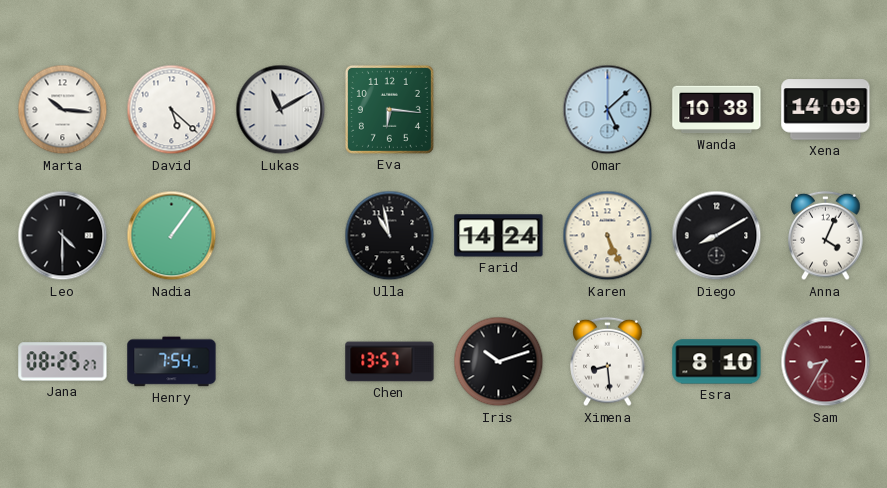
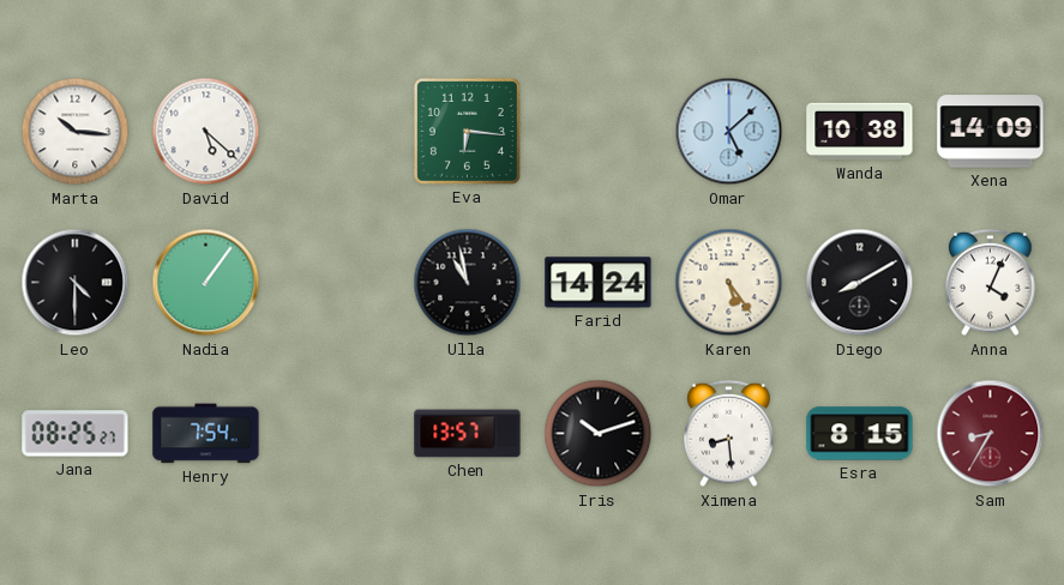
Lukas: 11:10 -> none (281, 110)
Karen: 5:26 -> 5:24 (729, 283)
Esra: 8:10 -> 8:15 (860, 434)
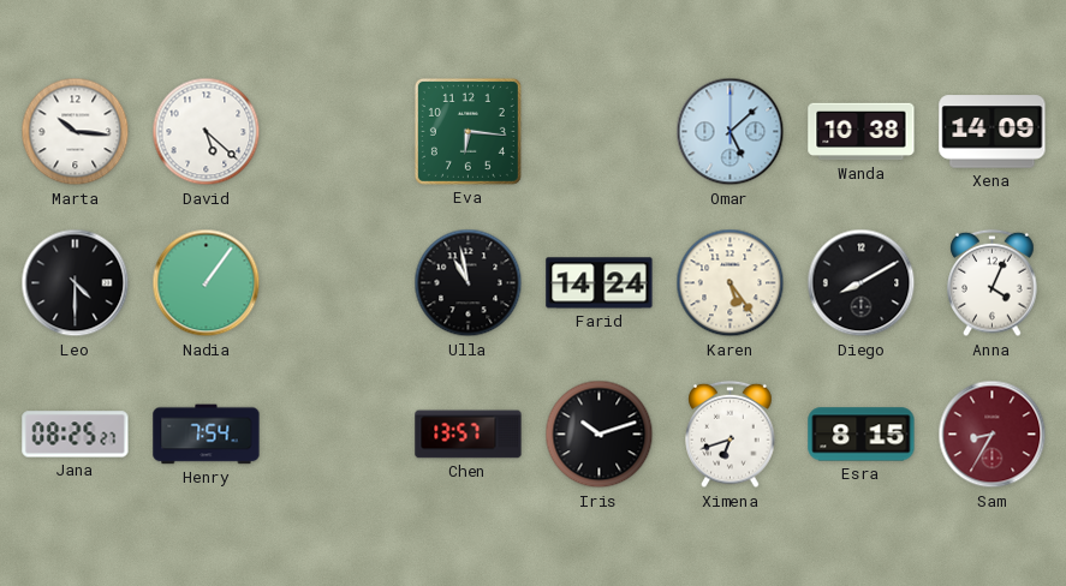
Ximena: 8:29 -> 6:42 (731, 435)
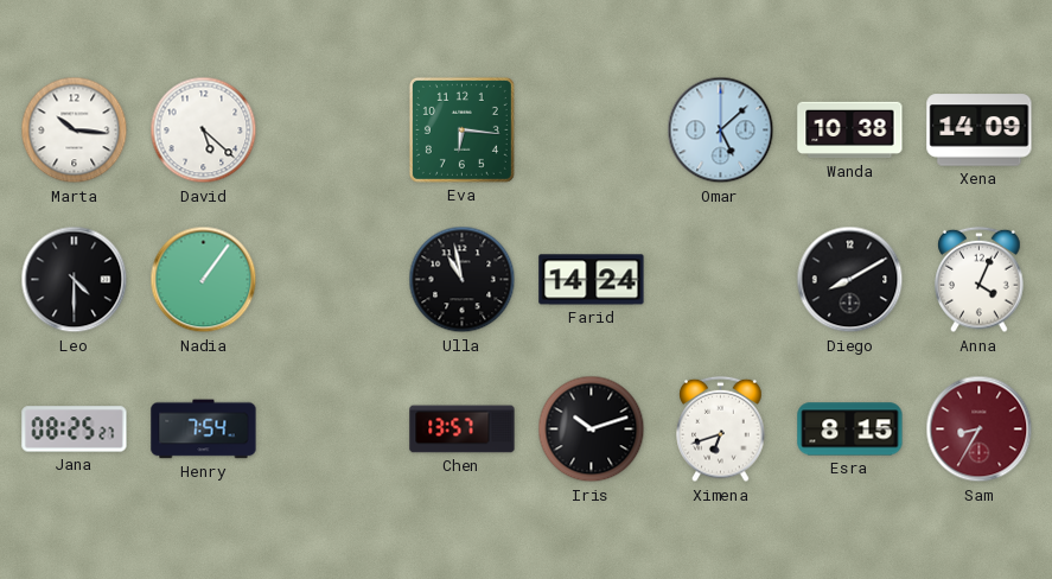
Karen: 5:24 -> none (731, 283)
